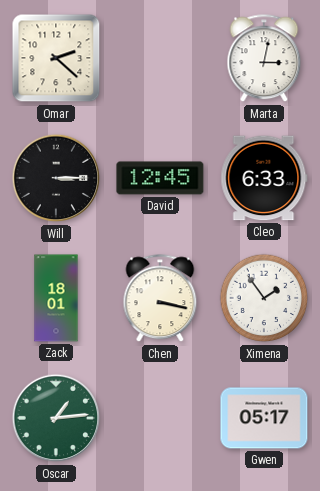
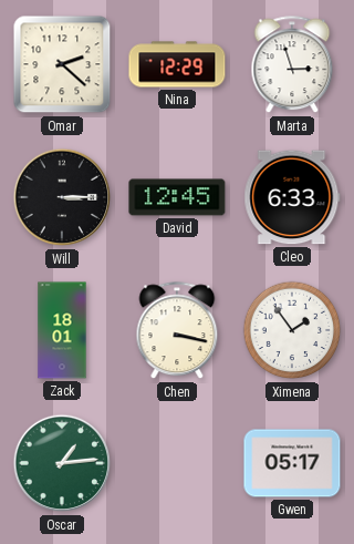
Nina: none -> 12:29 (177, 64)
Marta: 3:02 -> 2:57 (292, 65)
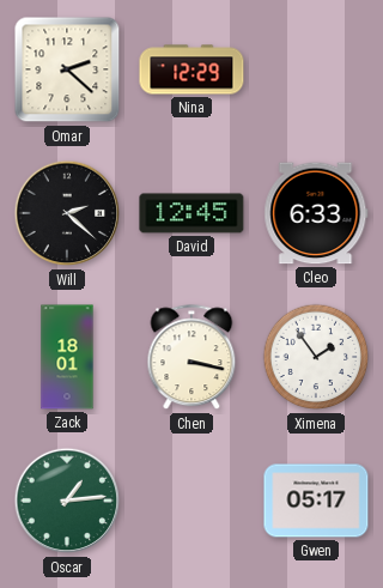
Marta: 2:57 -> none (292, 65)
Will: 3:15 -> 2:22 (67, 213)
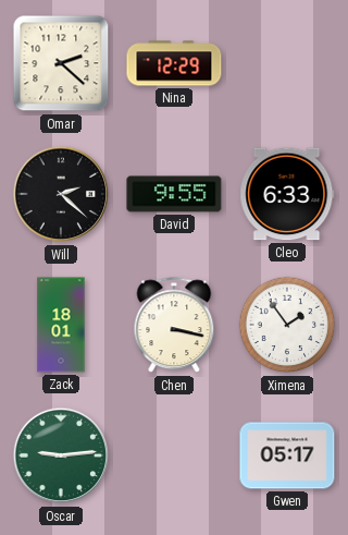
David: 12:45 -> 9:55 (174, 194)
Oscar: 1:14 -> 9:14 (61, 455)
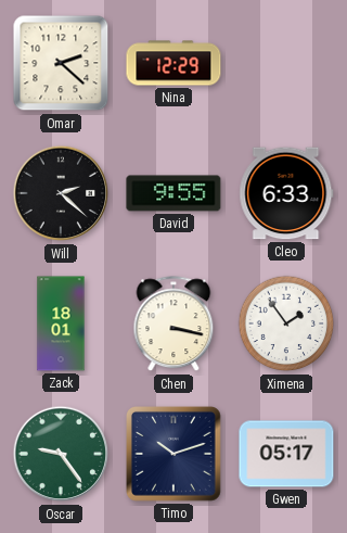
Oscar: 9:14 -> 9:24 (61, 454)
Timo: none -> 10:12 (175, 455)
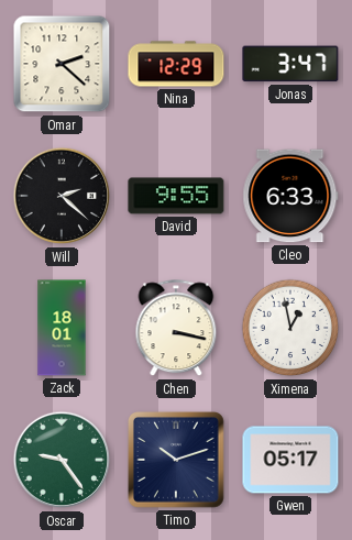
Jonas: none -> 3:47 (290, 64)
Ximena: 1:54 -> 12:58 (290, 328)
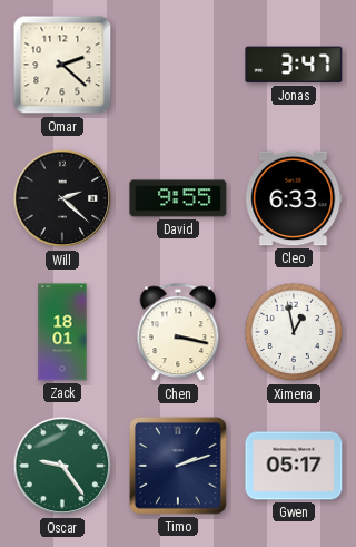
Nina: 12:29 -> none (176, 64)
Timo: 10:12 -> 2:12 (179, 467)
